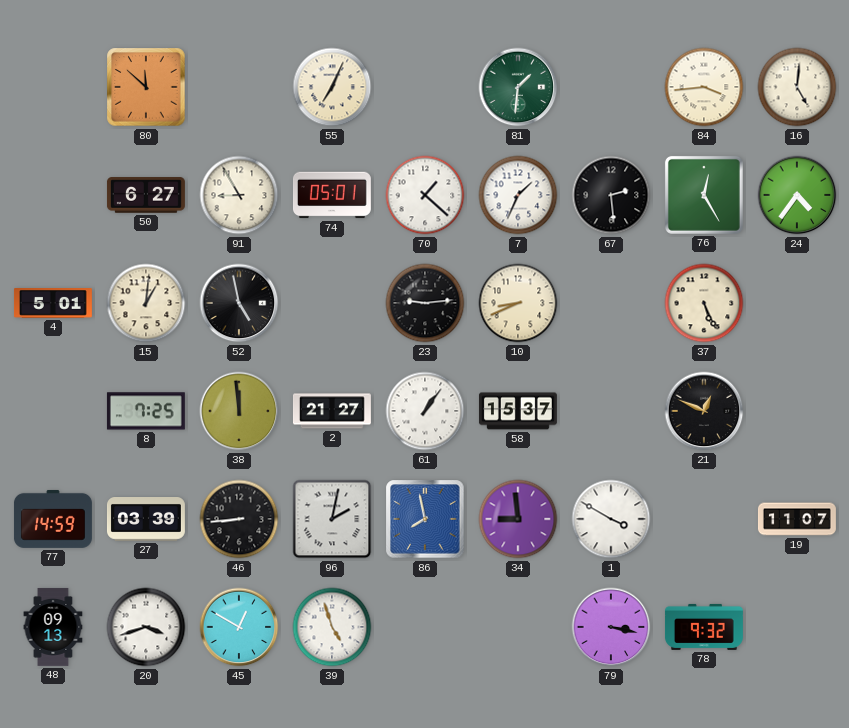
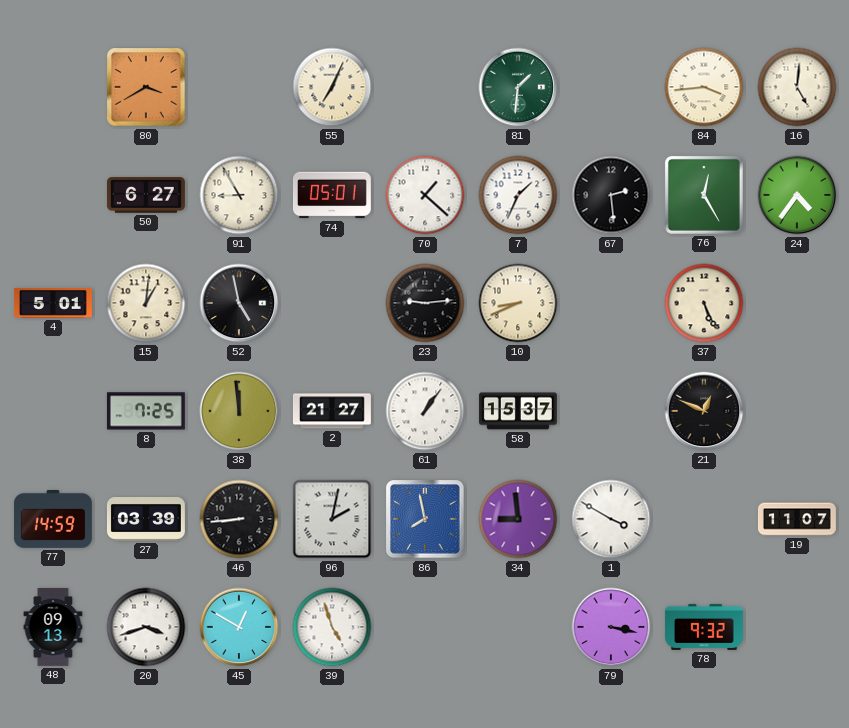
80: 11:52 -> 3:40 (146, 87)
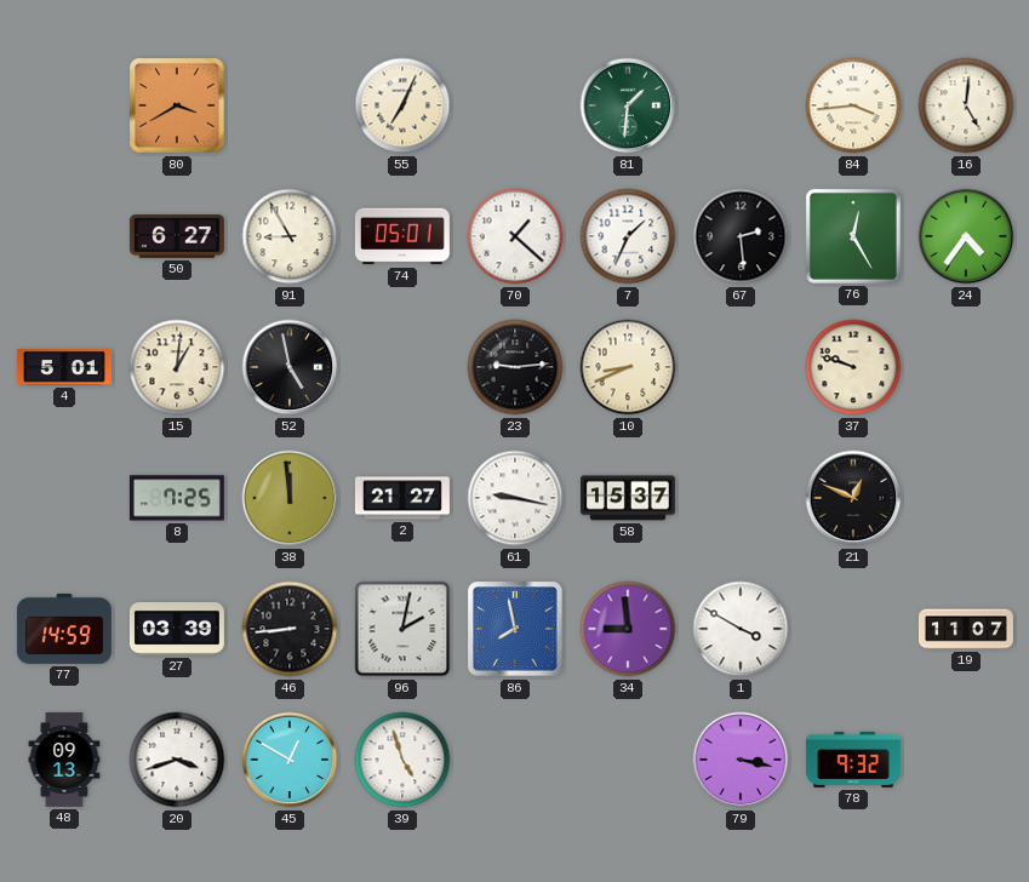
37: 5:26 -> 9:48 (853, 367)
61: 1:06 -> 9:17 (515, 498)
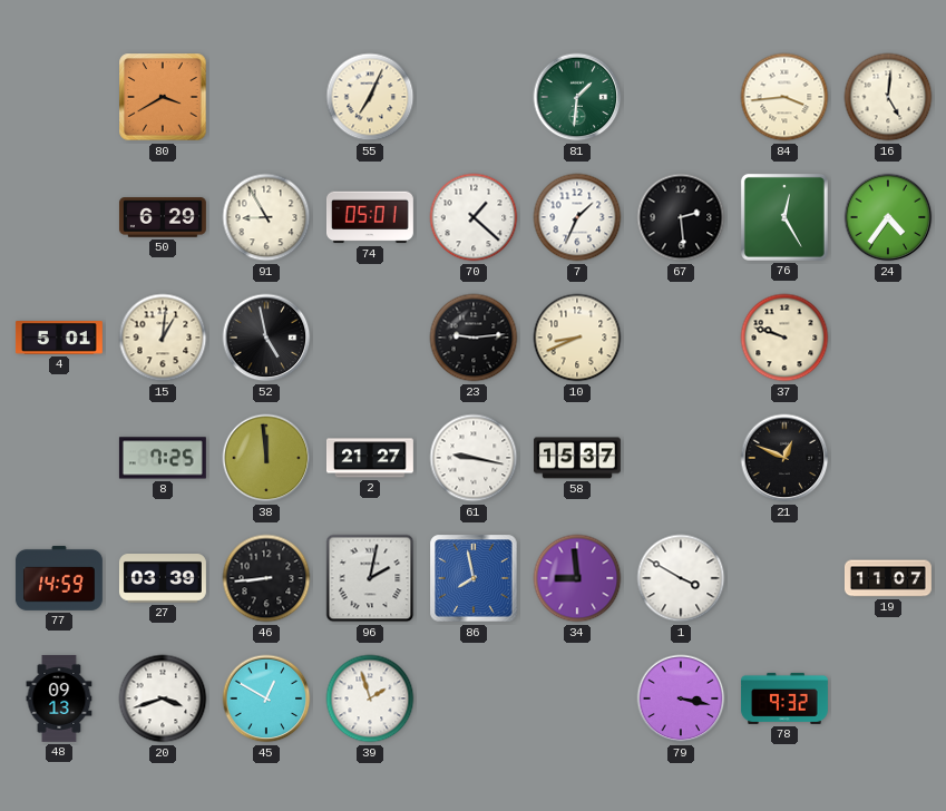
50: 6:27 -> 6:29 (163, 217)
39: 4:57 -> 1:57 (370, 698)
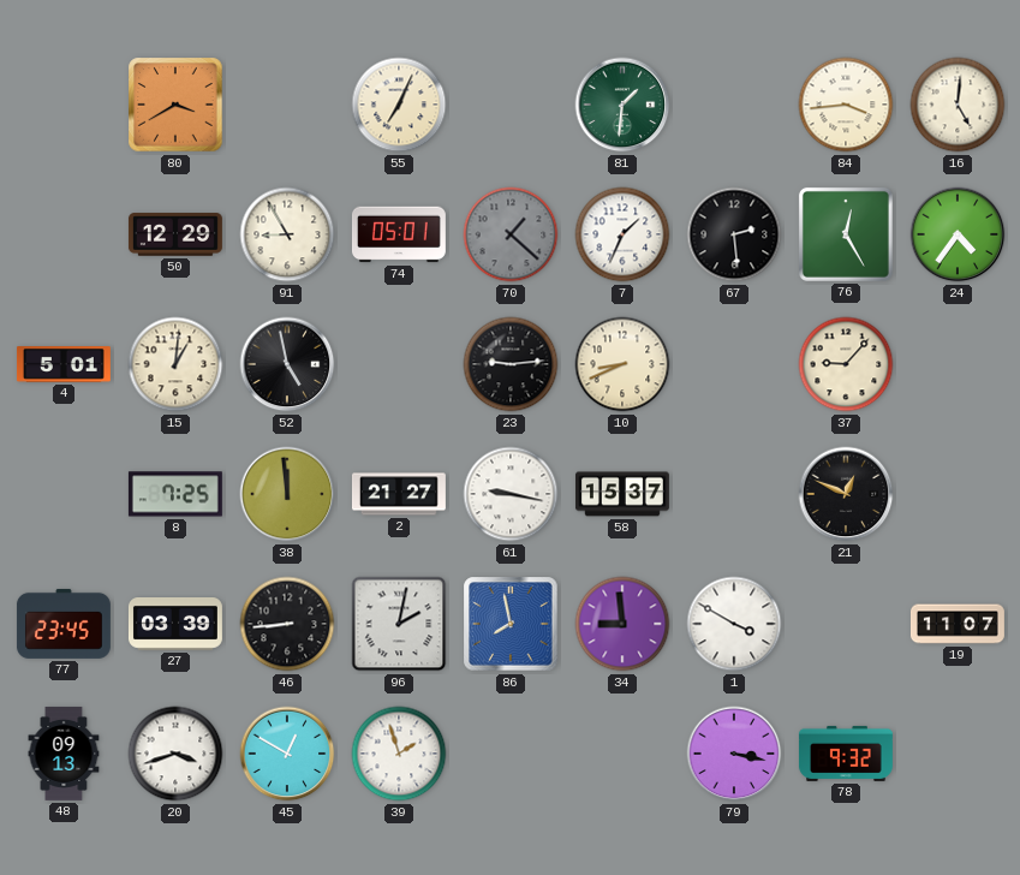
50: 6:29 -> 12:29 (175, 234)
70 dial: white -> grey (511, 234)
37: 9:48 -> 9:07 (846, 364)
77: 14:59 -> 23:45 (64, 624)
